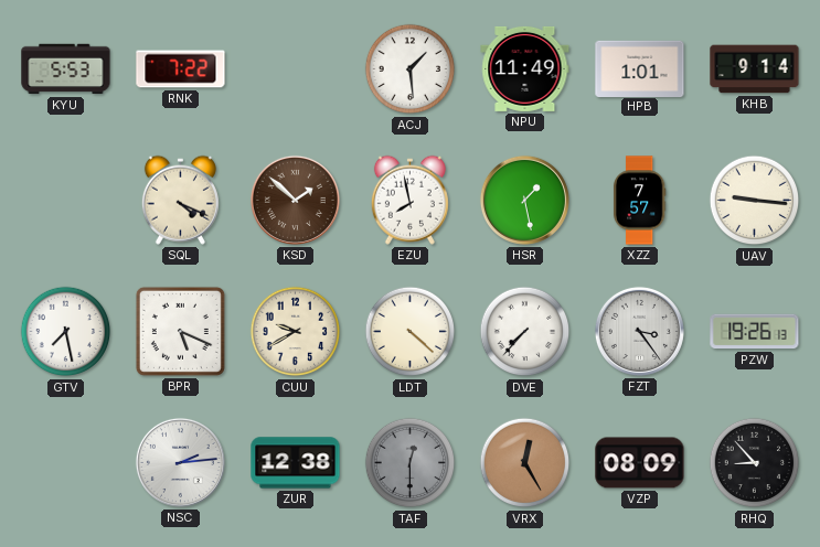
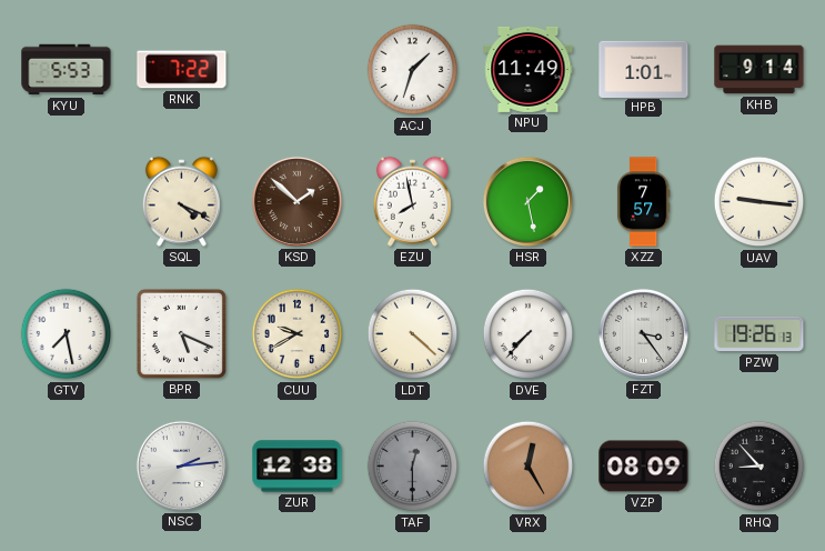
ACJ: 1:29 -> 1:33 (413, 70)
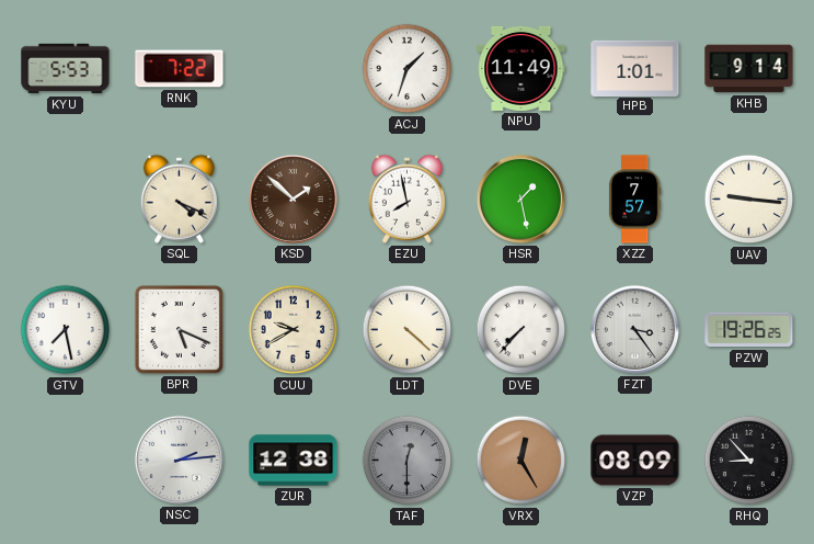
PZW: 19:26:13 -> 19:26:25 (749, 330)
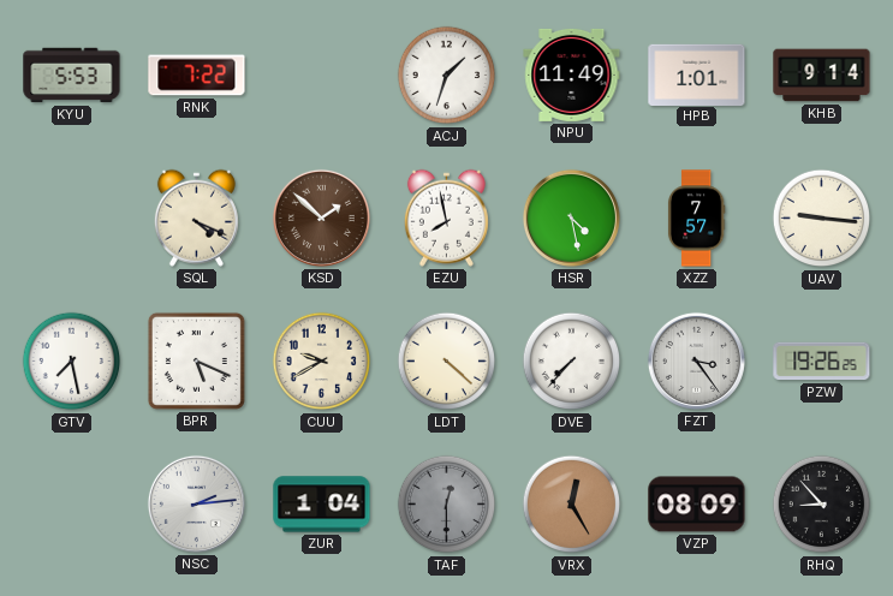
HSR: 1:28 -> 4:28 (571, 217)
ZUR: 12:38 -> 1:04 (322, 505)
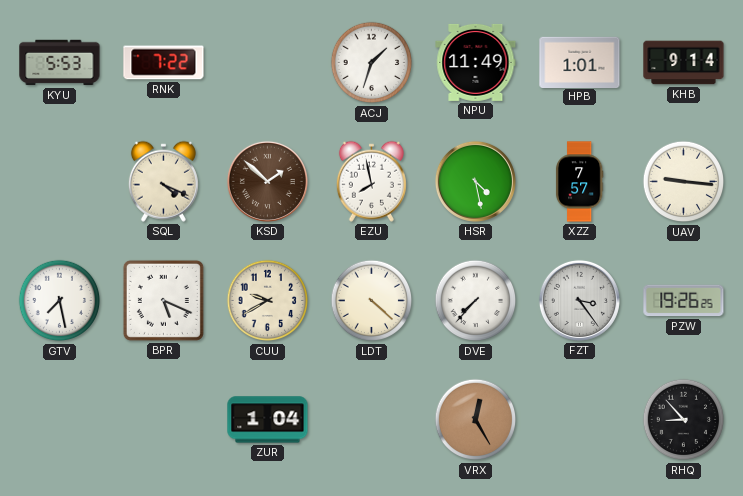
NSC: 2:14 -> none (196, 503)
TAF: 12:30 -> none (447, 505)
VZP: 08:09 -> none (697, 505)
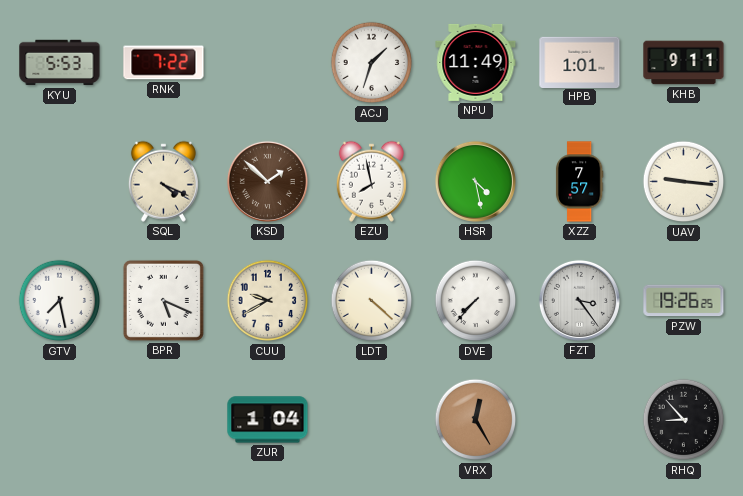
KHB: 9:14 -> 9:11 (684, 63)
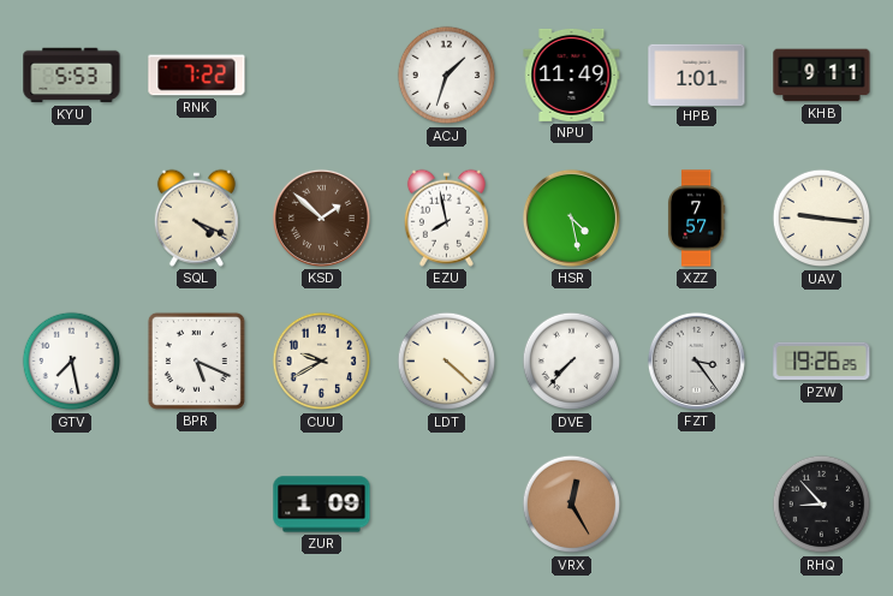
ZUR: 1:04 -> 1:09 (322, 505)
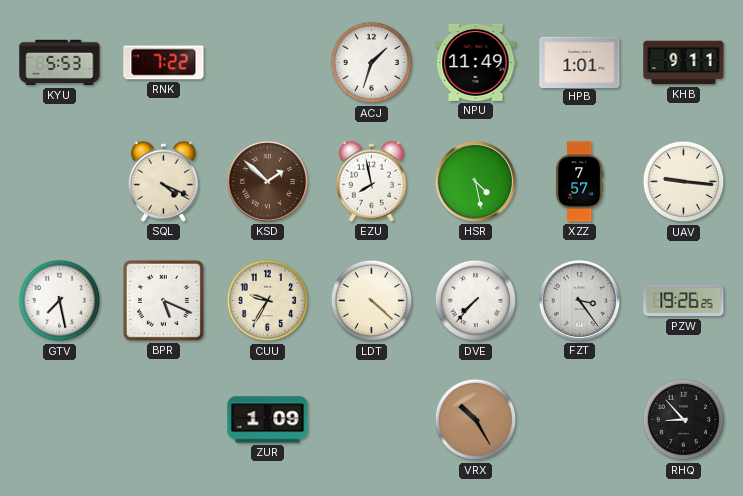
CUU: 9:40 -> 9:35 (268, 301)
VRX: 12:25 -> 10:25 (476, 420)
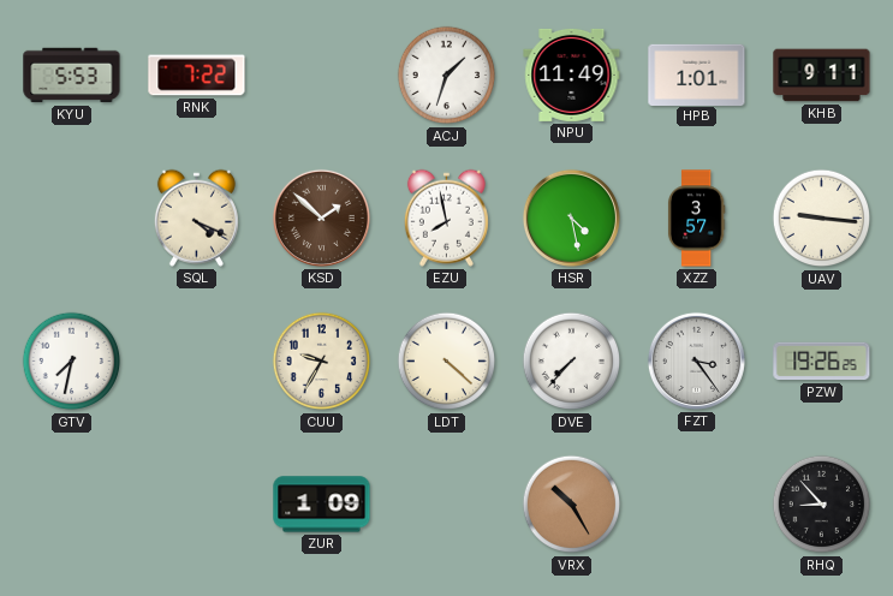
XZZ: 7:57 -> 3:57 (696, 219)
GTV: 7:28 -> 7:32 (72, 362)
BPR: 5:19 -> none (163, 300)
